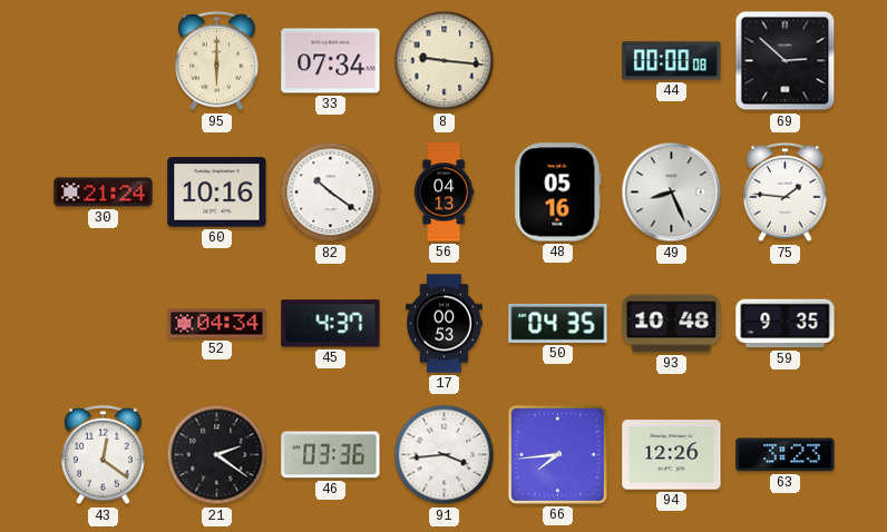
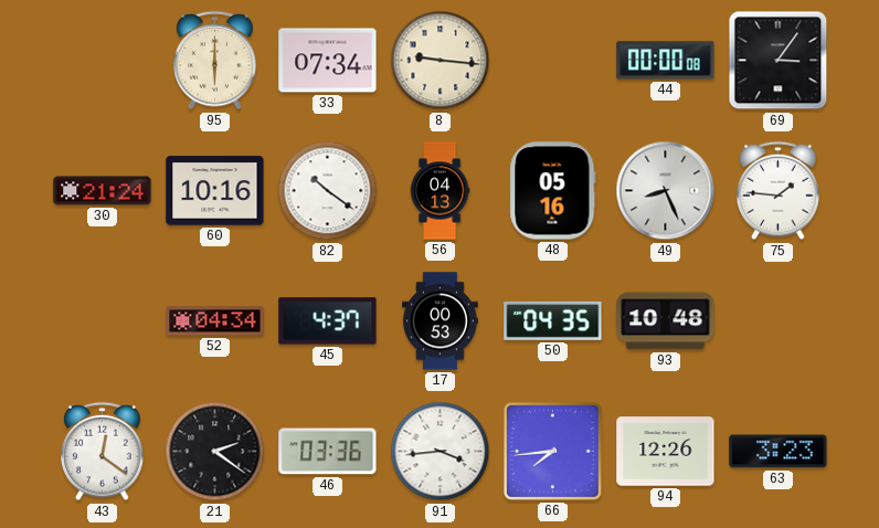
69: 2:52 -> 3:06 (779, 61)
59: 9:35 -> none (786, 324)
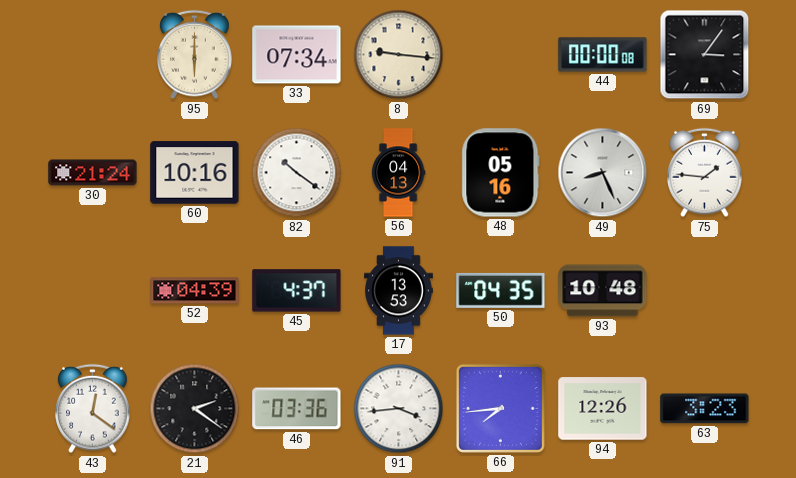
52: 04:34 -> 04:39 (195, 291)
17: 00:53 -> 13:53 (399, 291)
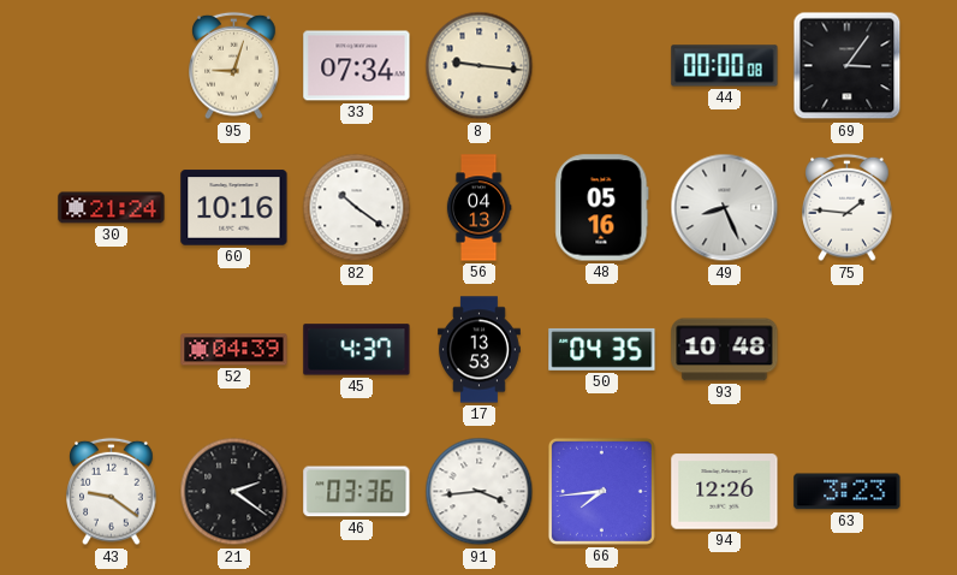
95: 6:00 -> 9:03 (234, 66)
43: 12:21 -> 9:21 (112, 492)
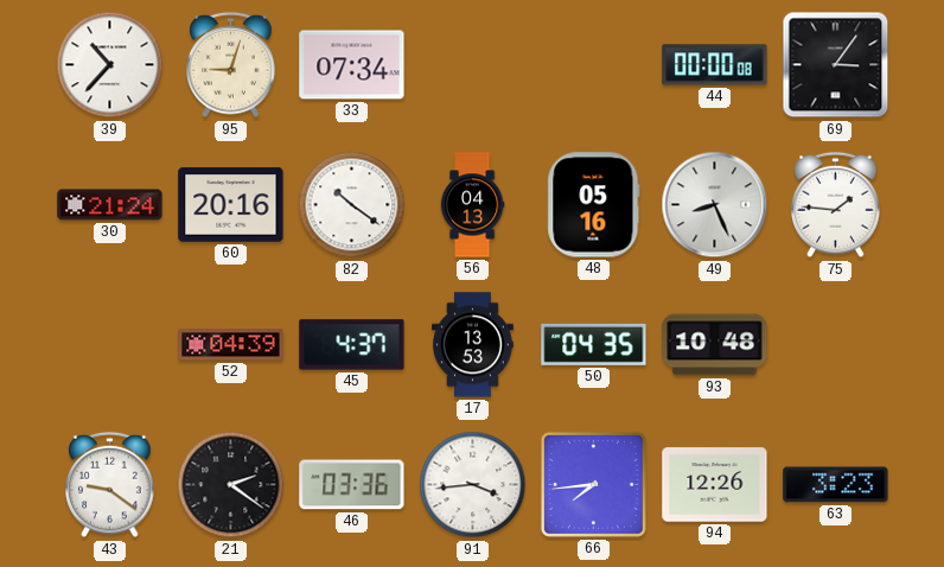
39: none -> 10:37 (110, 65)
8: 9:16 -> none (480, 66)
60: 10:16 -> 20:16 (231, 205)
